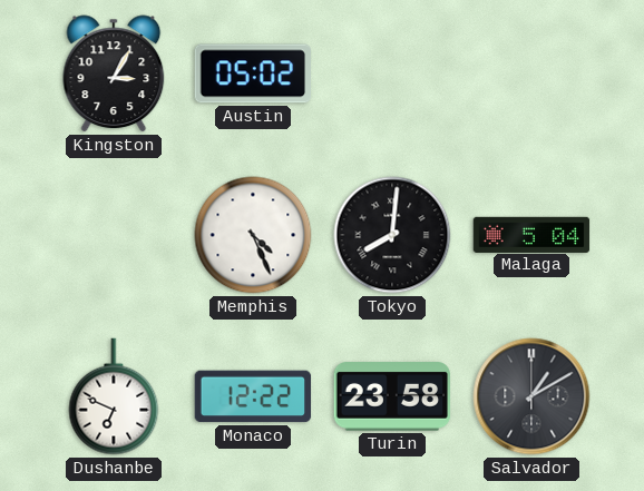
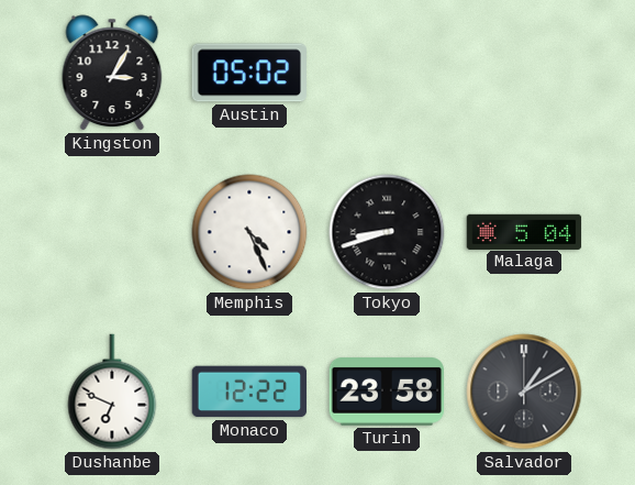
Tokyo: 8:01 -> 8:42 (387, 232)
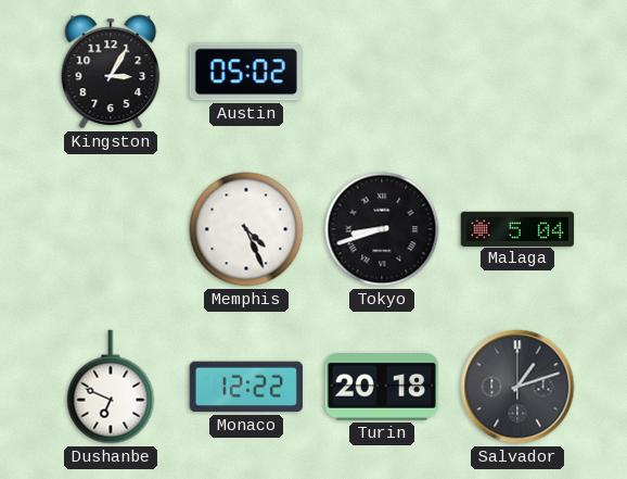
Turin: 23:58 -> 20:18 (382, 387)
Salvador: 1:10 -> 1:12 (517, 387)
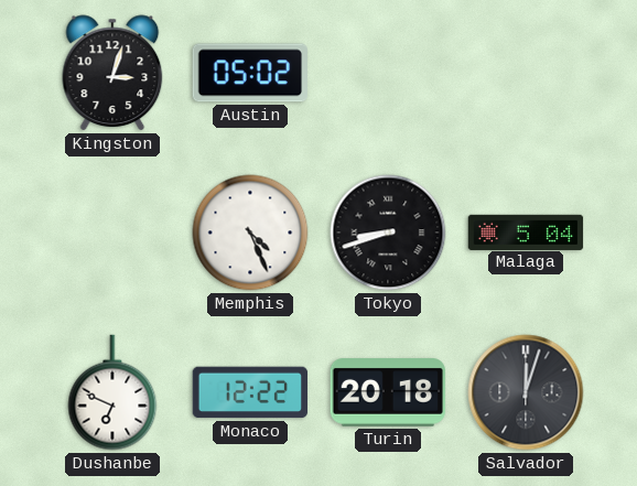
Kingston: 3:05 -> 3:03 (112, 73)
Salvador: 1:12 -> 12:03 (526, 392)
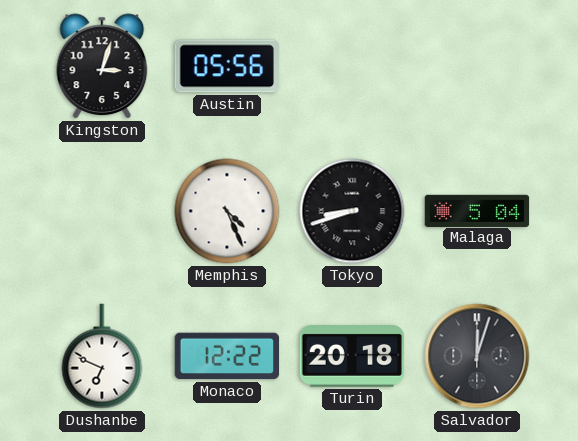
Austin: 05:02 -> 05:56 (226, 66)
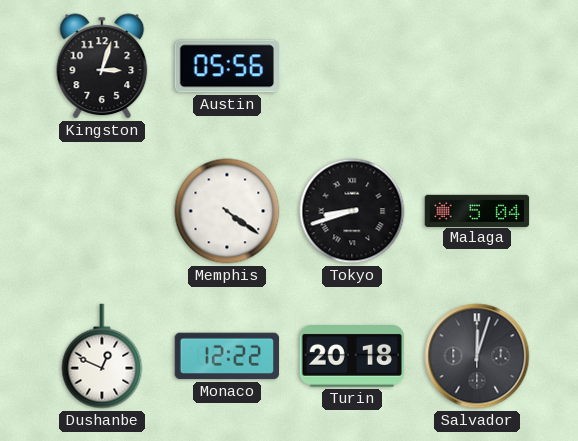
Memphis: 4:26 -> 4:21 (227, 211)
Dushanbe: 6:49 -> 12:49 (102, 356)
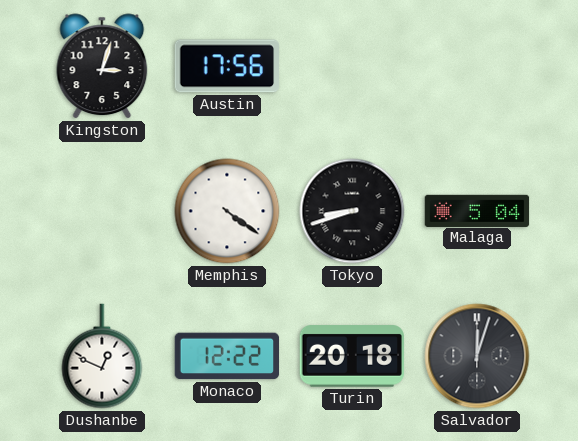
Austin: 05:56 -> 17:56 (226, 66)
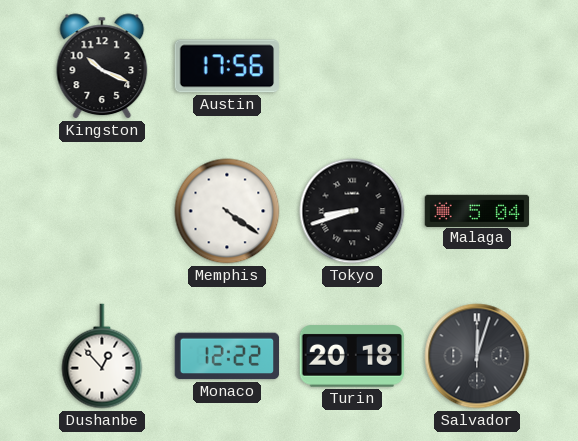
Kingston: 3:03 -> 10:19 (102, 66)
Dushanbe: 12:49 -> 12:53 (102, 356)
